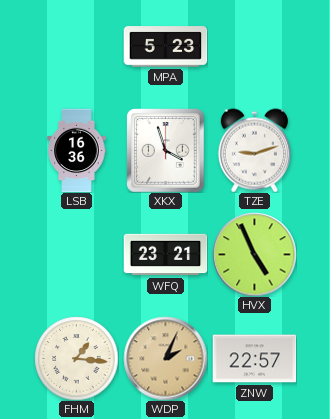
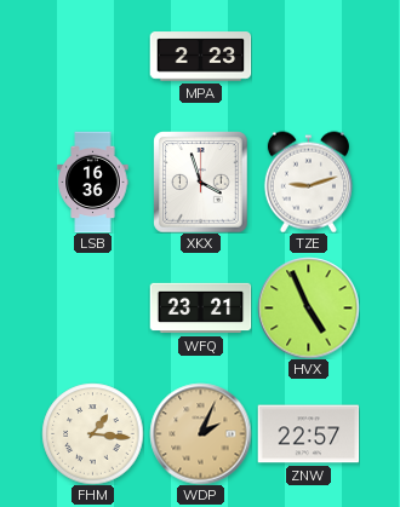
MPA: 5:23 -> 2:23 (200, 57)
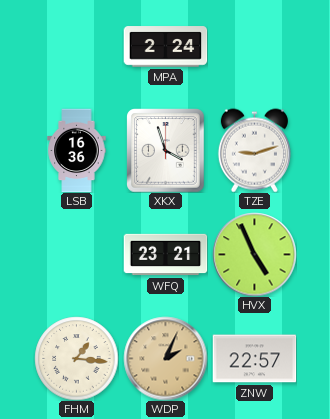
MPA: 2:23 -> 2:24 (165, 47)
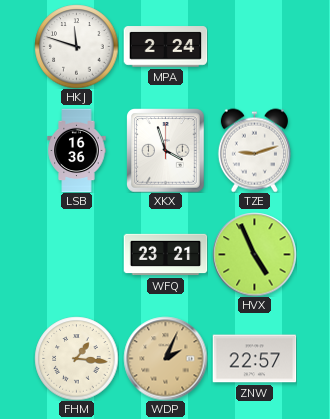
HKJ: none -> 11:48 (76, 46)
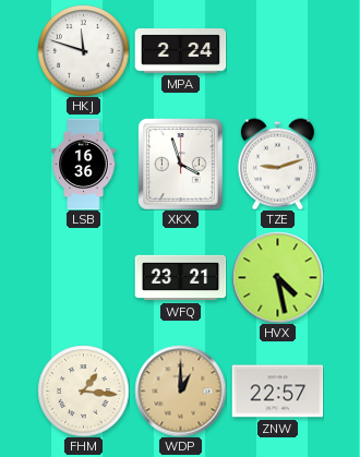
HVX: 4:56 -> 4:28 (277, 277)
WDP: 2:04 -> 1:00 (180, 390)
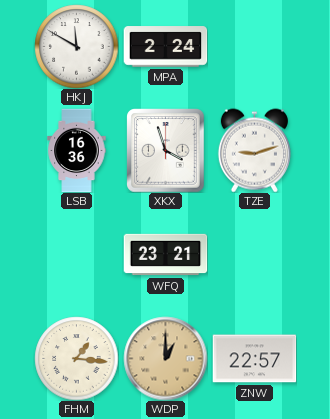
HKJ: 11:48 -> 11:50 (76, 46)
HVX: 4:28 -> none (277, 277)
